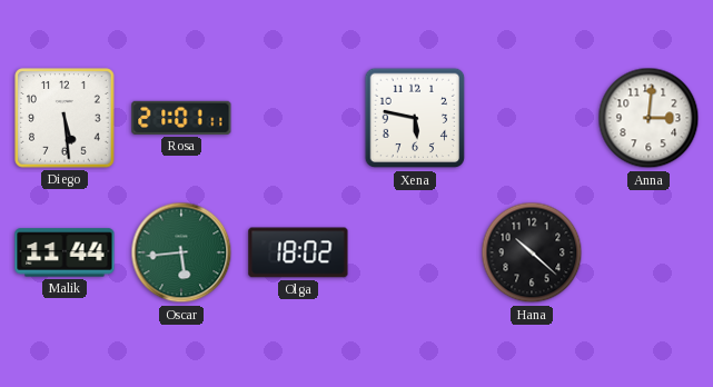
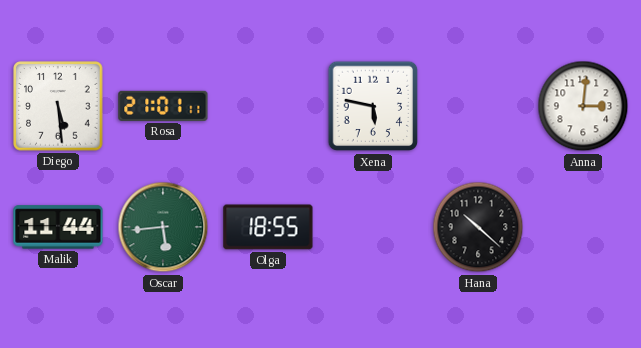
Olga: 18:02 -> 18:55 (268, 227)
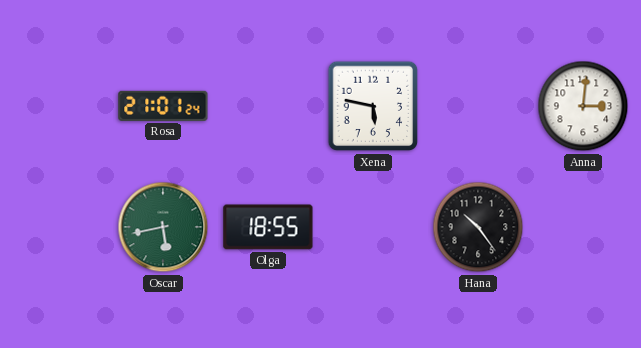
Diego: 5:29 -> none (58, 106)
Rosa: 21:01:11 -> 21:01:24 (163, 106)
Malik: 11:44 -> none (58, 227)
Oscar: 5:44 -> 5:43 (163, 227)
Hana: 10:22 -> 10:24 (478, 227)
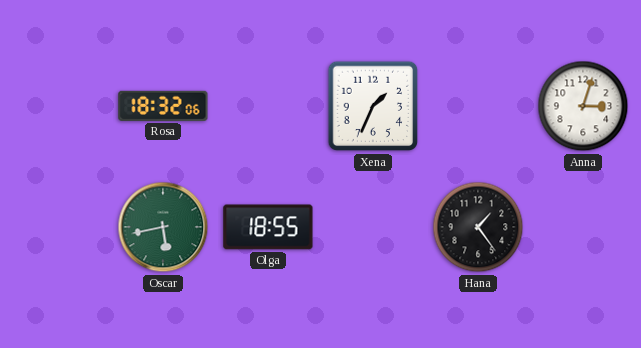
Rosa: 21:01 -> 18:32 (163, 106)
Xena: 5:47 -> 1:34 (373, 106)
Anna: 3:01 -> 3:03 (583, 106)
Hana: 10:24 -> 1:24 (478, 227)
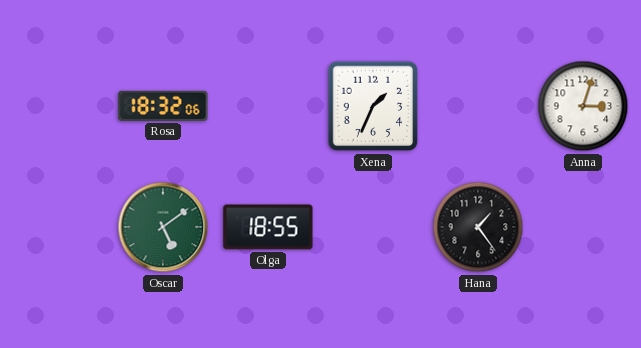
Oscar: 5:43 -> 5:09 (163, 227)
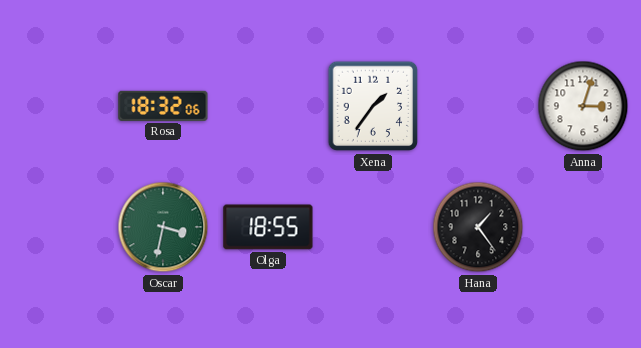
Xena: 1:34 -> 1:36 (373, 106)
Oscar: 5:09 -> 3:32 (163, 227)
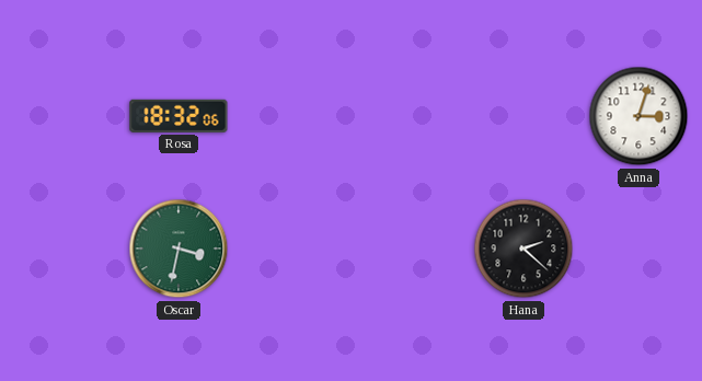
Xena: 1:36 -> none (373, 106)
Olga: 18:55 -> none (268, 227)
Hana: 1:24 -> 2:22 (523, 249)
